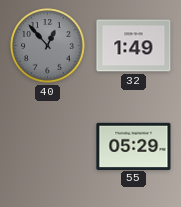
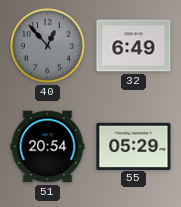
32: 1:49 -> 6:49 (134, 46)
51: none -> 20:54 (48, 147)
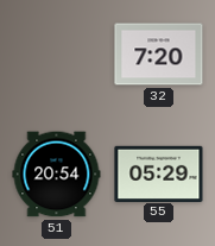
40: 12:53 -> none (48, 46)
32: 6:49 -> 7:20 (159, 55)
